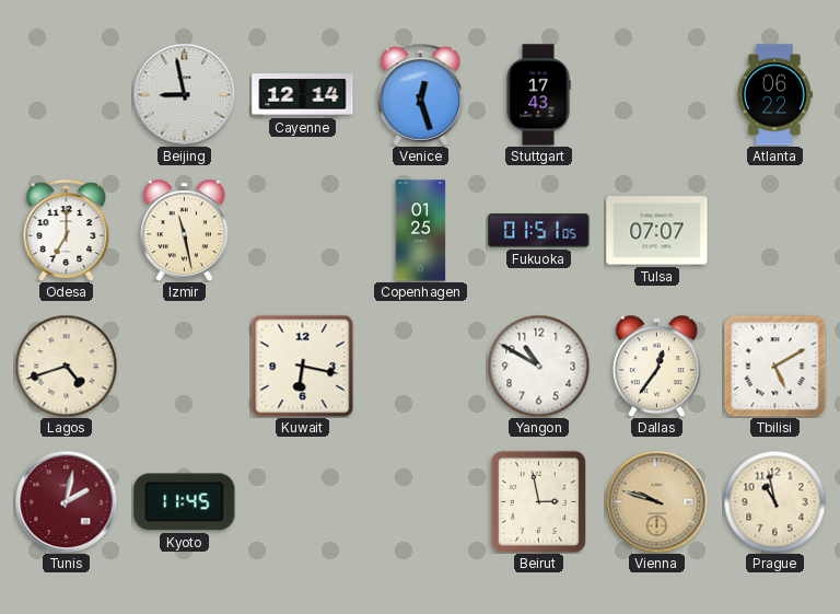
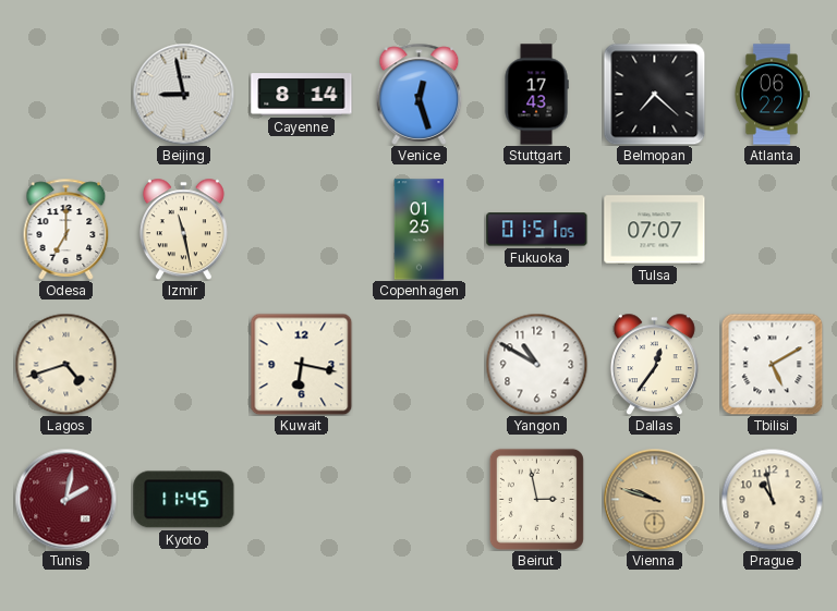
Cayenne: 12:14 -> 8:14 (302, 95)
Belmopan: none -> 7:22 (654, 94)
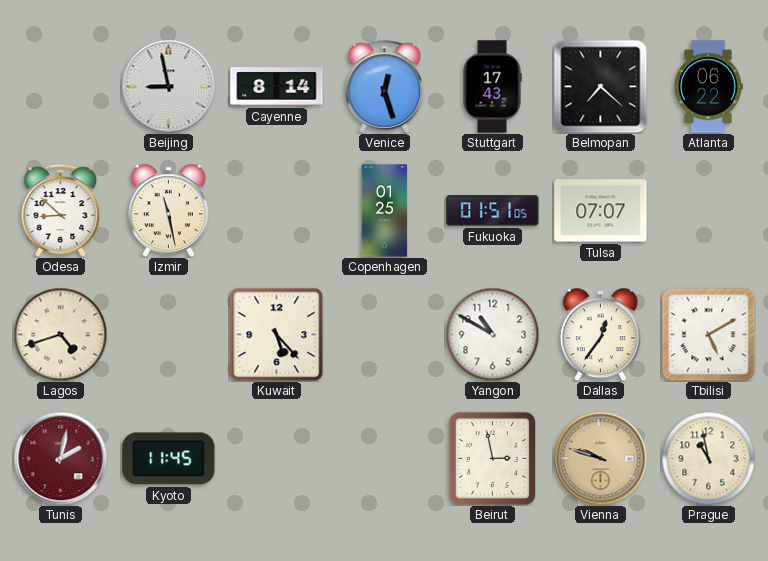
Odesa: 7:00 -> 8:52 (61, 210)
Kuwait: 6:17 -> 5:23 (276, 334)
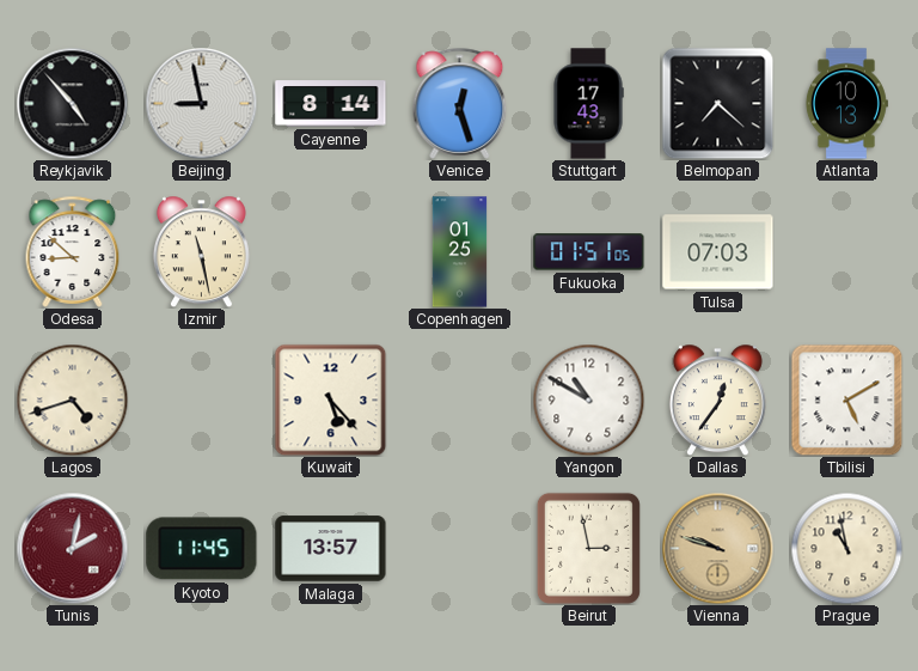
Reykjavik: none -> 4:53 (72, 103)
Atlanta: 06:22 -> 10:13 (846, 104)
Tulsa: 07:07 -> 07:03 (718, 252)
Malaga: none -> 13:57 (331, 549)
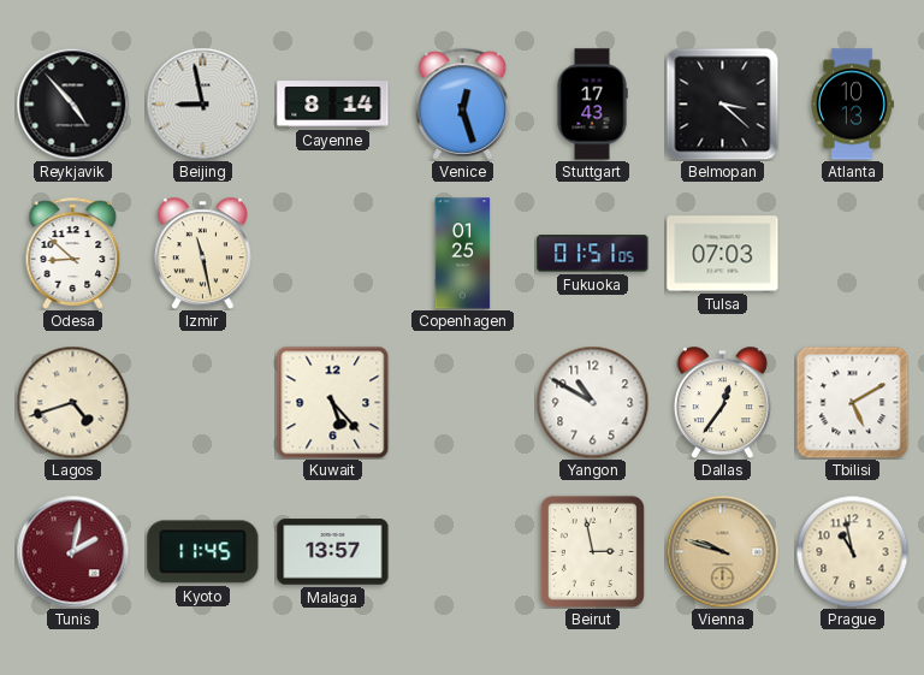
Belmopan: 7:22 -> 3:22 (722, 103)
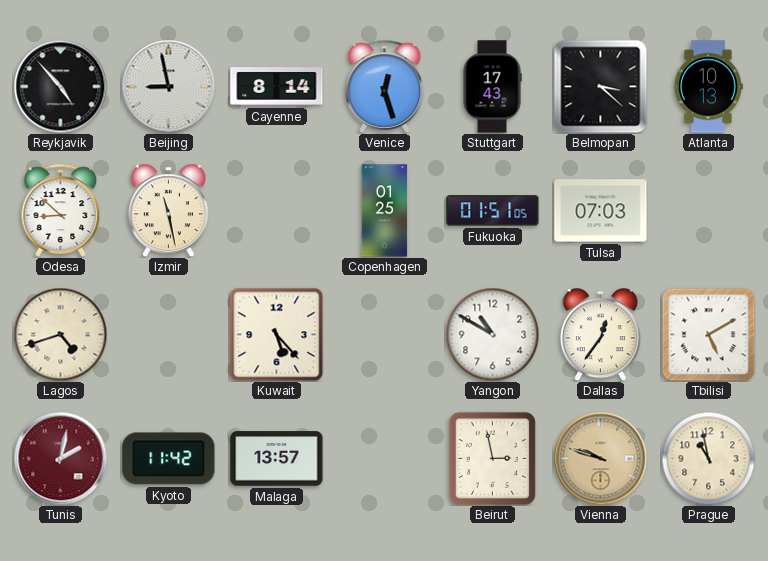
Kyoto: 11:45 -> 11:42 (169, 459)
